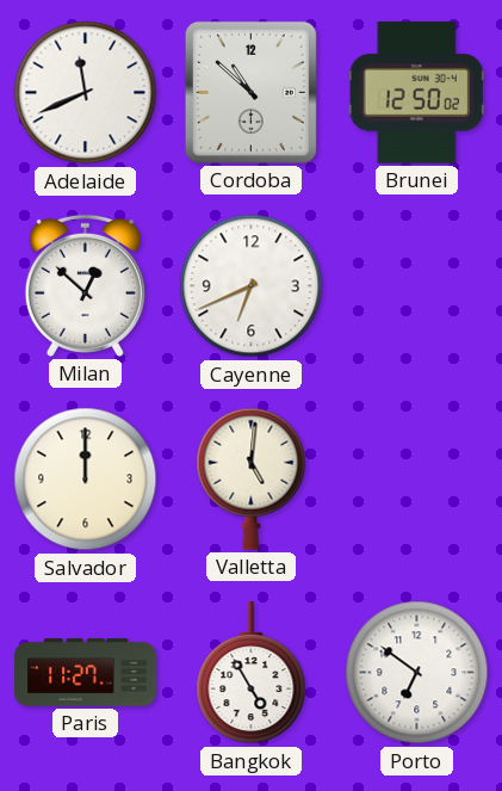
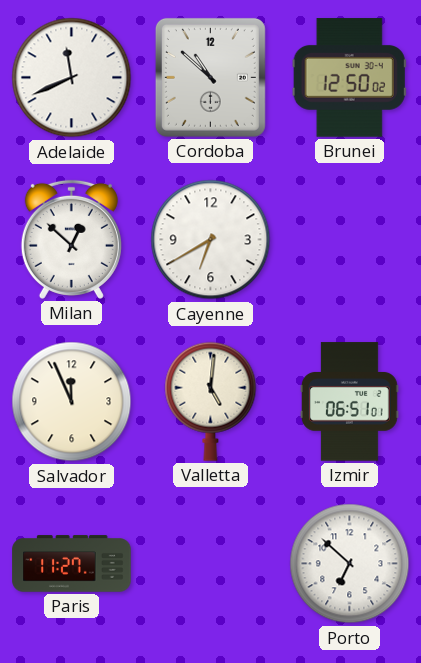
Cayenne: 6:41 -> 6:40 (211, 240)
Salvador: 12:00 -> 11:56 (72, 402)
Izmir: none -> 06:51 (349, 402)
Bangkok: 4:55 -> none (252, 673)
Porto: 6:51 -> 6:52 (350, 564)
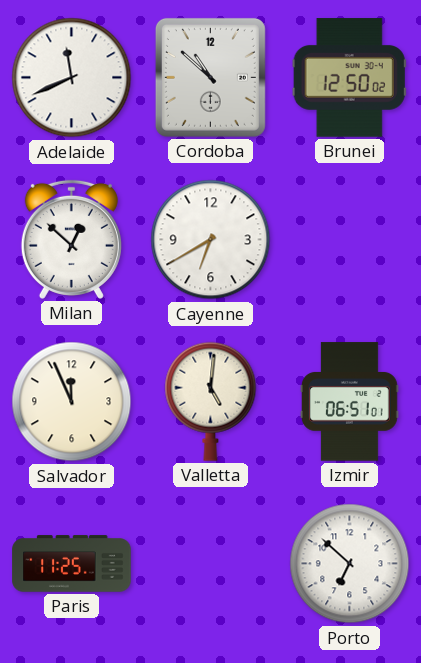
Paris: 11:27 -> 11:25 (72, 564)
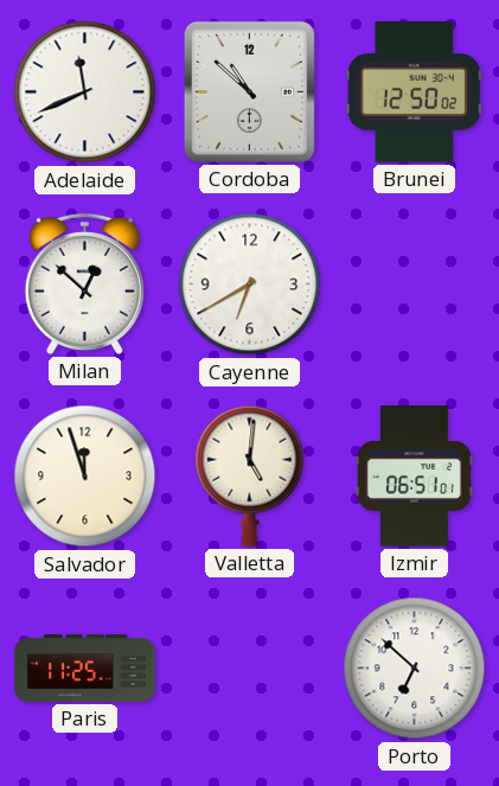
Salvador: 11:56 -> 11:57 (85, 477)
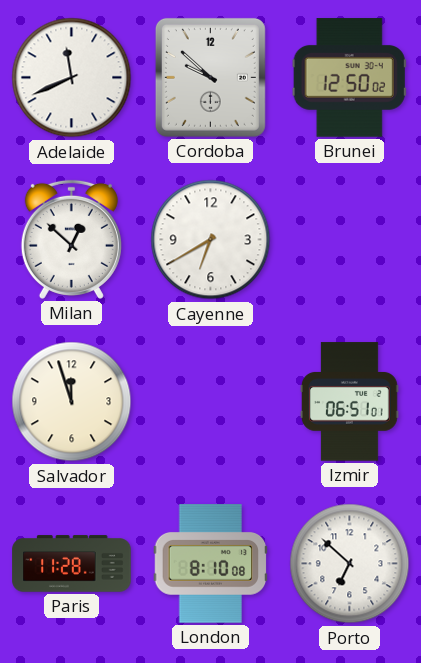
Cordoba: 10:52 -> 9:52 (210, 77)
Valletta: 5:01 -> none (250, 475)
Paris: 11:25 -> 11:28 (72, 564)
London: none -> 8:10 (211, 564)
